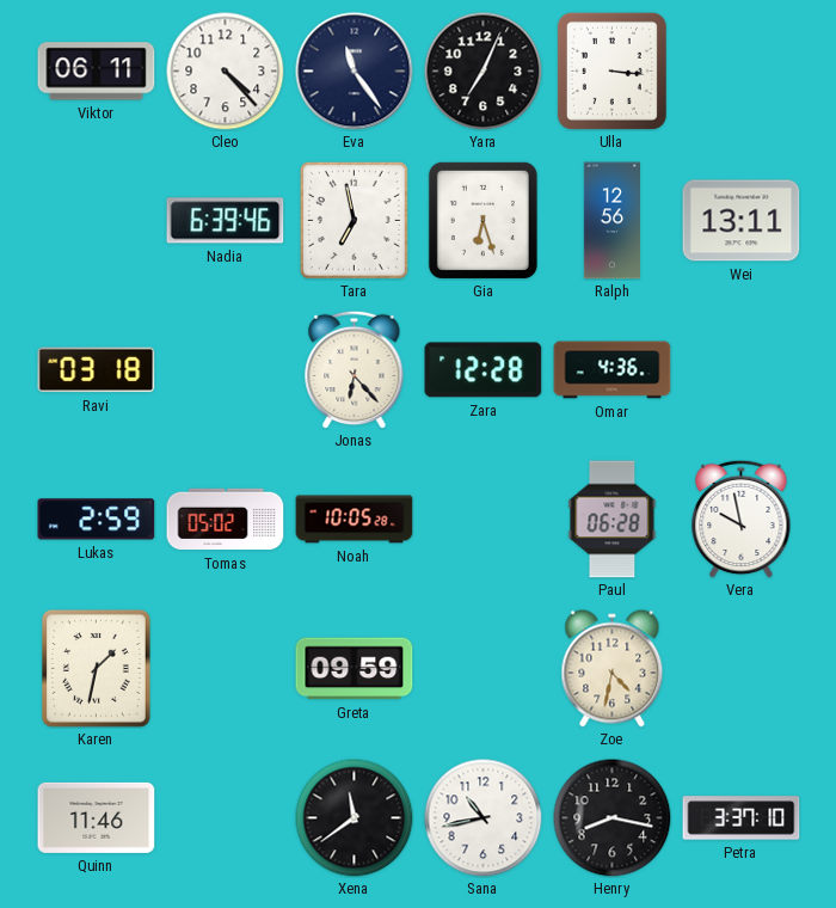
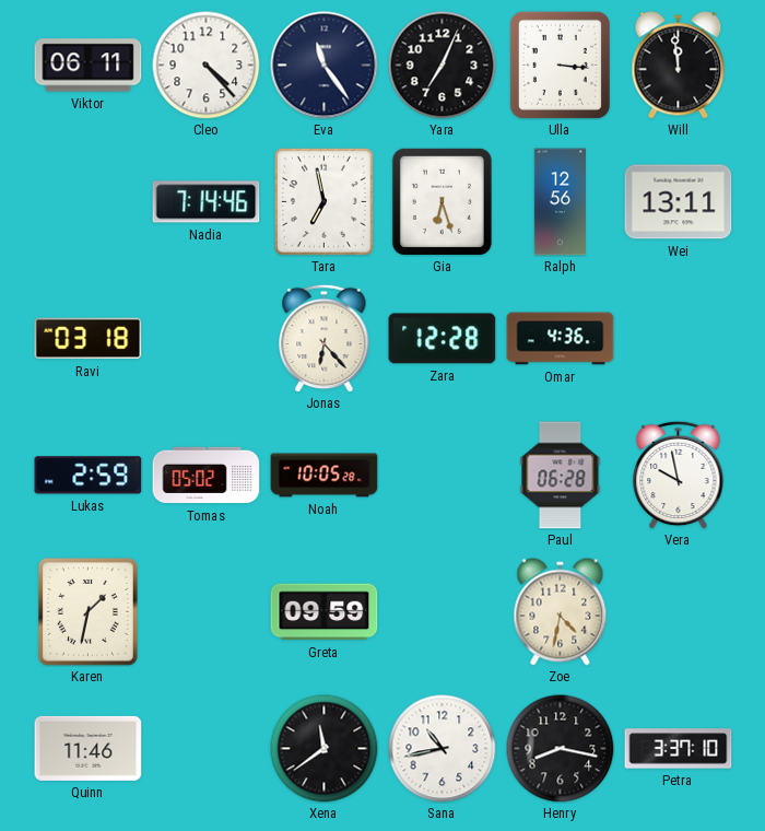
Will: none -> 11:59 (679, 66)
Nadia: 6:39 -> 7:14 (207, 202)
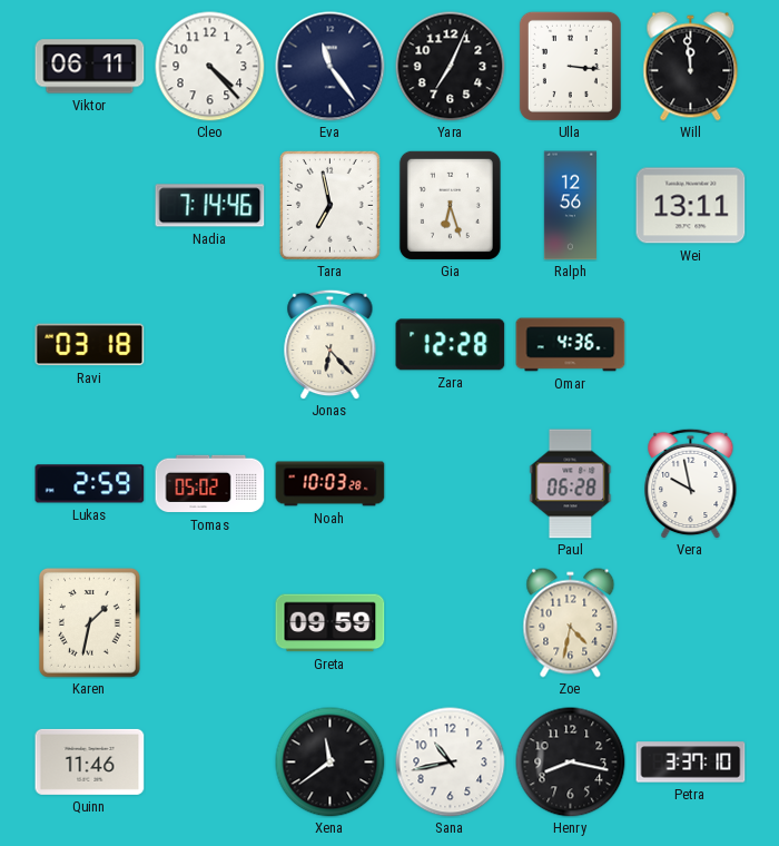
Noah: 10:05 -> 10:03 (331, 484)
